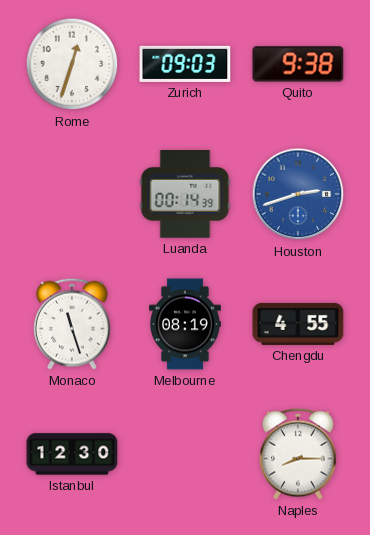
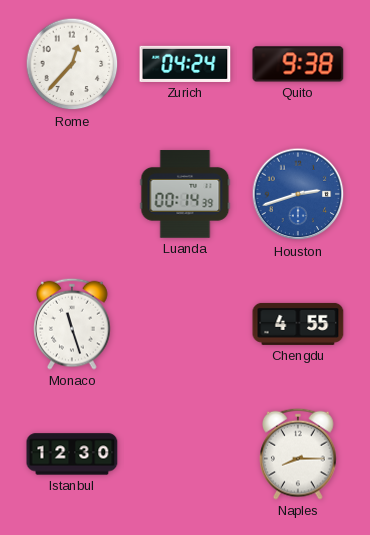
Rome: 12:33 -> 12:37 (72, 64)
Zurich: 09:03 -> 04:24 (185, 64)
Melbourne: 08:19 -> none (186, 324)
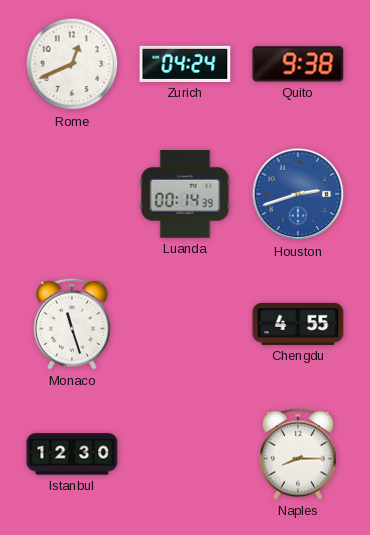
Rome: 12:37 -> 12:41 (72, 64)
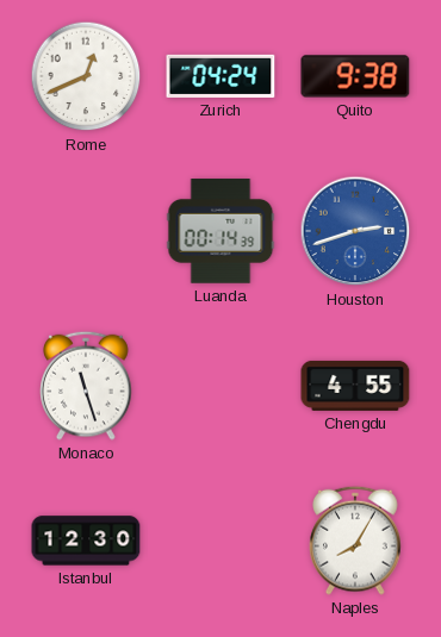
Naples: 8:15 -> 8:05 (355, 541)
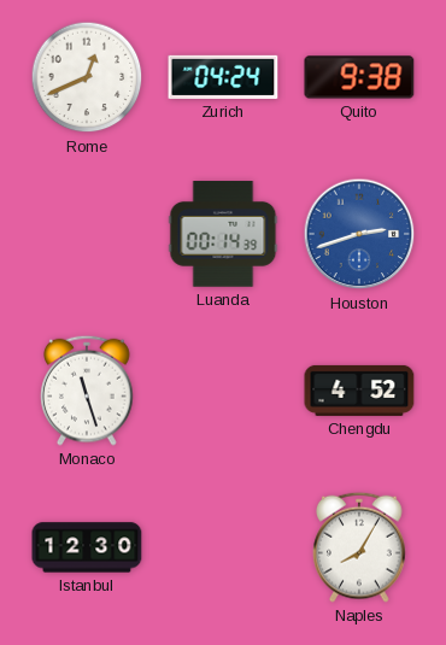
Chengdu: 4:55 -> 4:52 (359, 391)
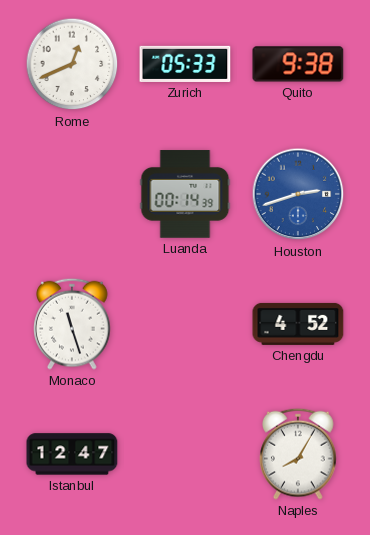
Zurich: 04:24 -> 05:33 (185, 64)
Istanbul: 12:30 -> 12:47 (72, 454)
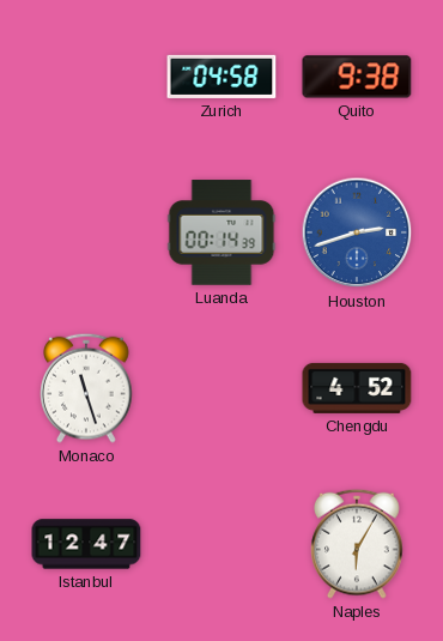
Rome: 12:41 -> none (72, 64)
Zurich: 05:33 -> 04:58 (221, 77)
Naples: 8:05 -> 6:05 (357, 544)
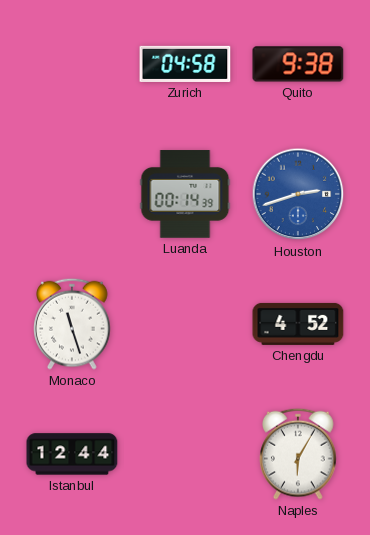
Istanbul: 12:47 -> 12:44 (72, 454)
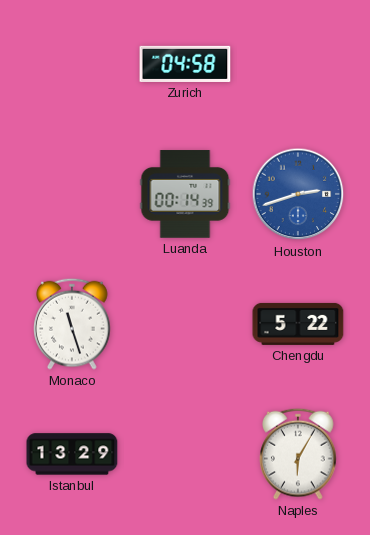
Quito: 9:38 -> none (298, 64)
Chengdu: 4:52 -> 5:22 (298, 324)
Istanbul: 12:44 -> 13:29 (72, 454)
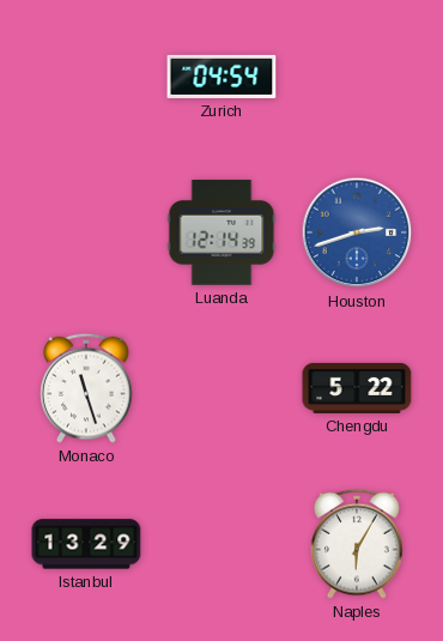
Zurich: 04:58 -> 04:54 (221, 77)
Luanda: 00:14 -> 12:14 (221, 232)
